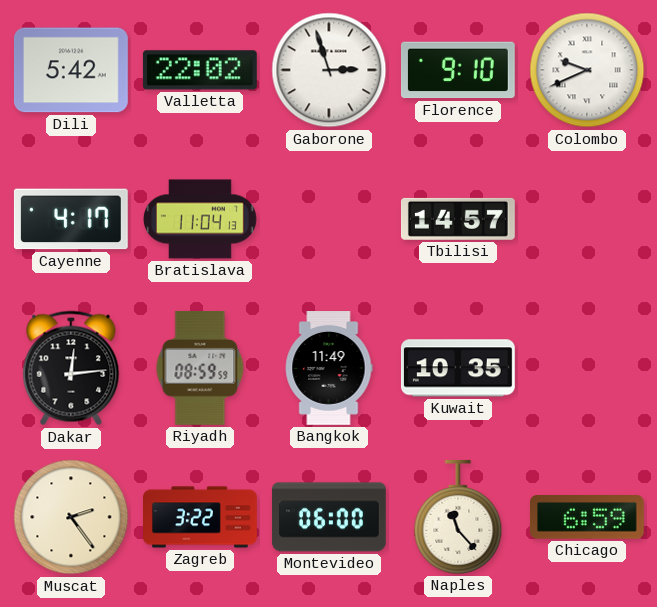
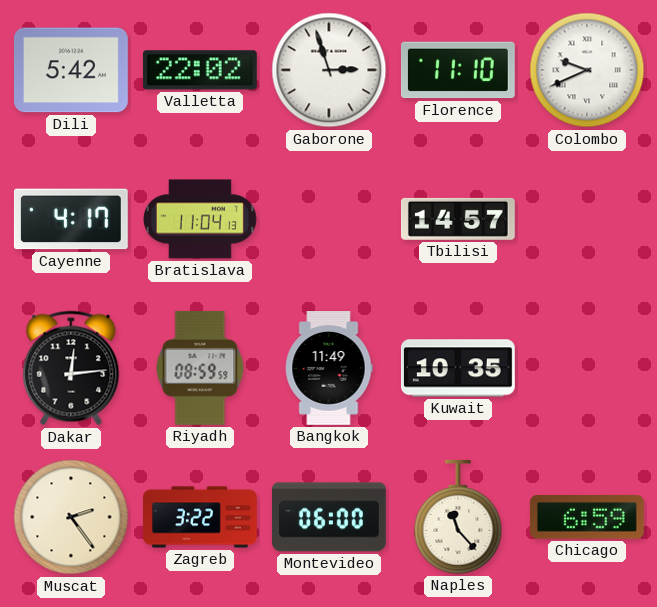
Florence: 9:10 -> 11:10 (458, 70)
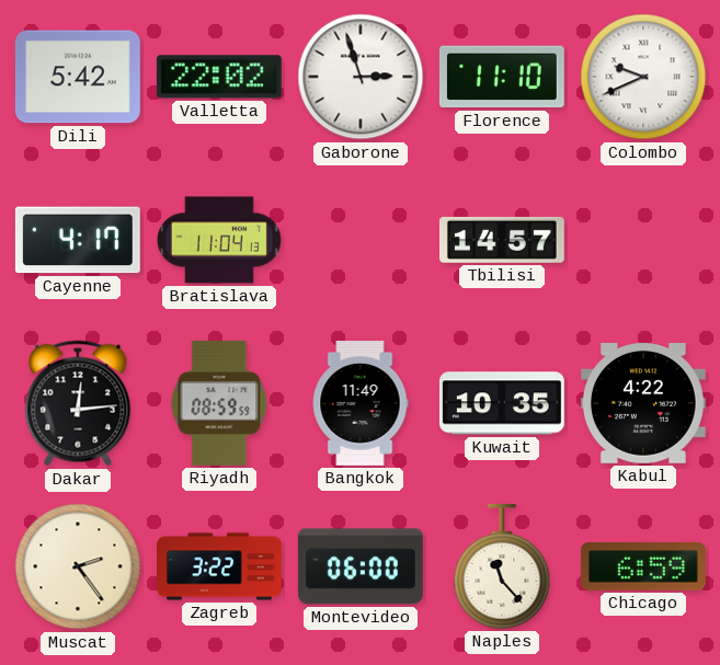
Kabul: none -> 4:22 (643, 404)
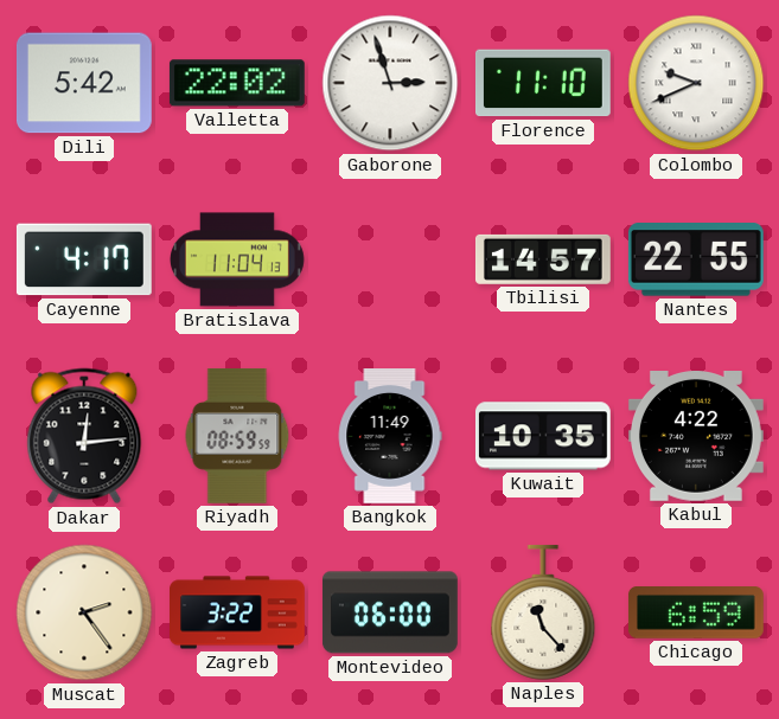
Nantes: none -> 22:55 (696, 259)
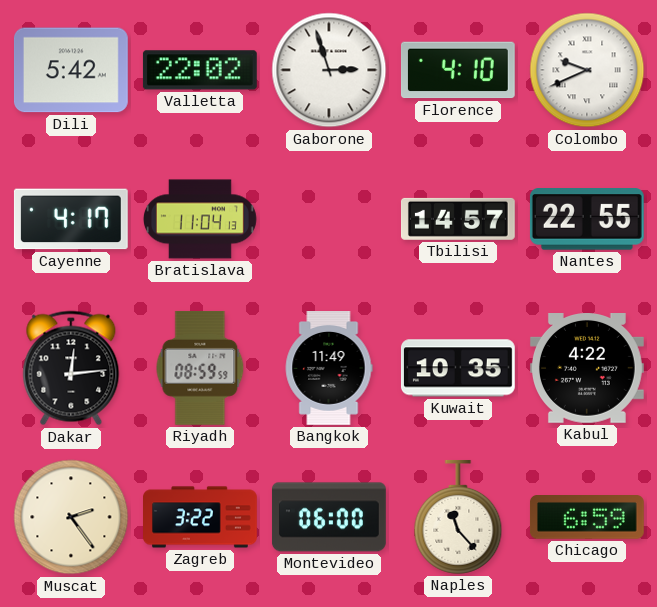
Florence: 11:10 -> 4:10 (458, 70)
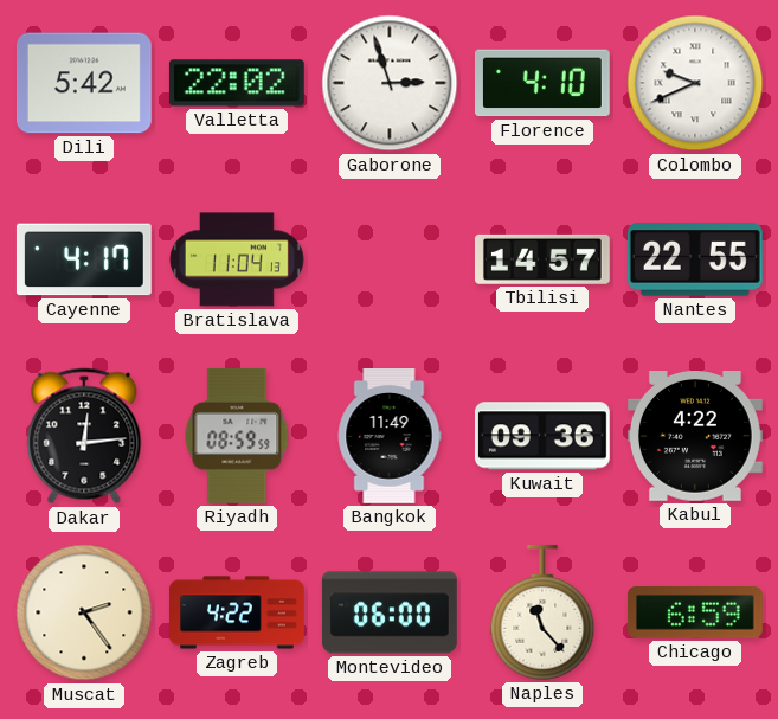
Kuwait: 10:35 -> 09:36 (542, 436)
Zagreb: 3:22 -> 4:22 (238, 612)
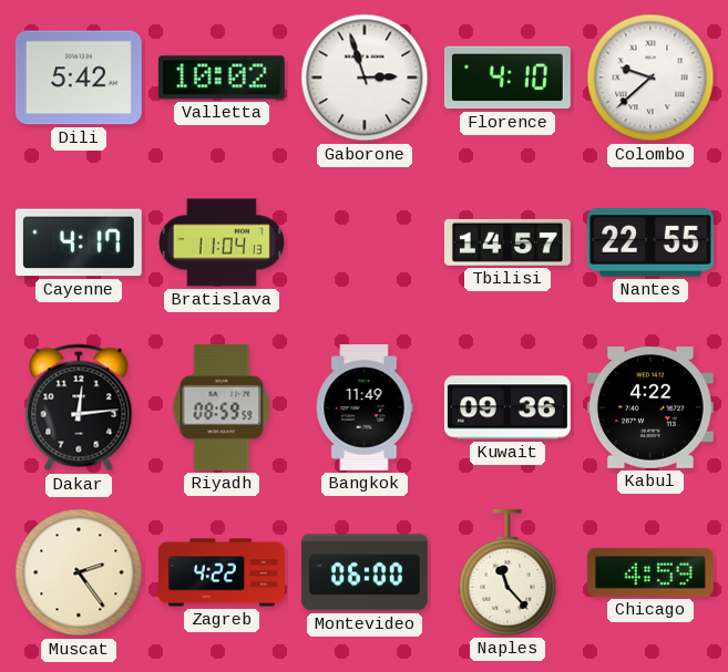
Valletta: 22:02 -> 10:02 (222, 77)
Colombo: 9:41 -> 9:38 (650, 77)
Chicago: 6:59 -> 4:59 (650, 573)
